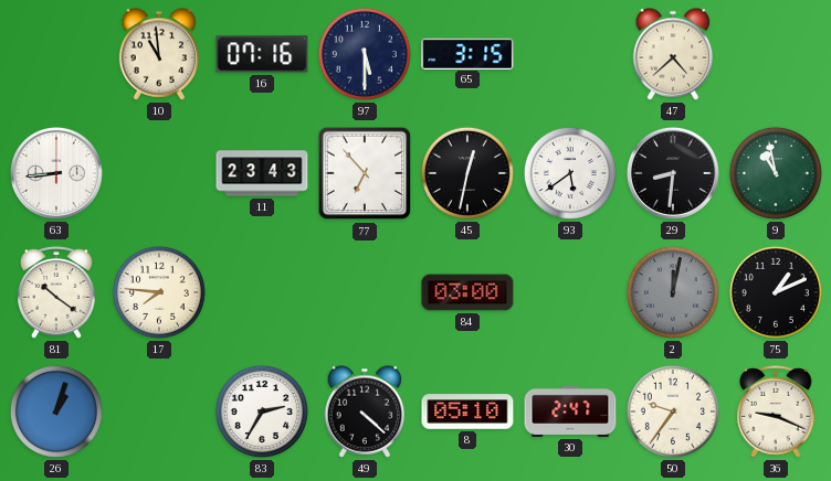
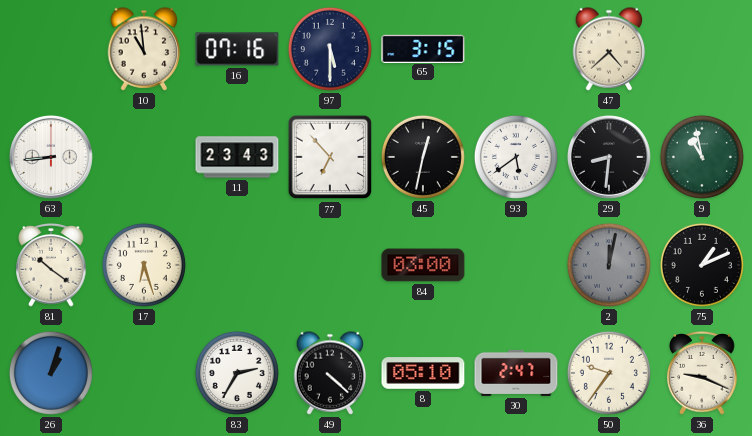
17: 7:46 -> 6:27 (144, 265)
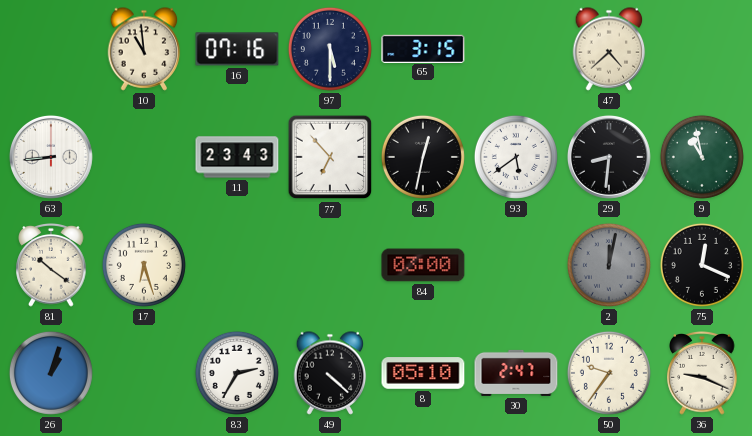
75: 1:11 -> 12:19 (702, 265)
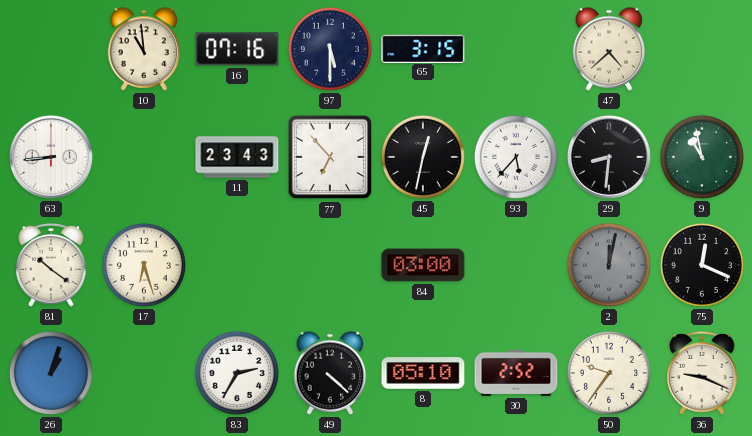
93: 5:39 -> 5:37 (516, 157)
30: 2:47 -> 2:52 (516, 373)
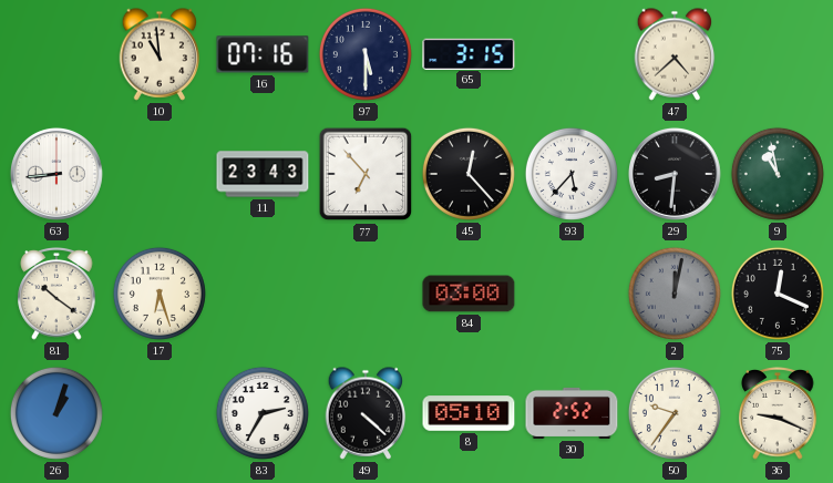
45: 12:32 -> 12:23 (469, 174)
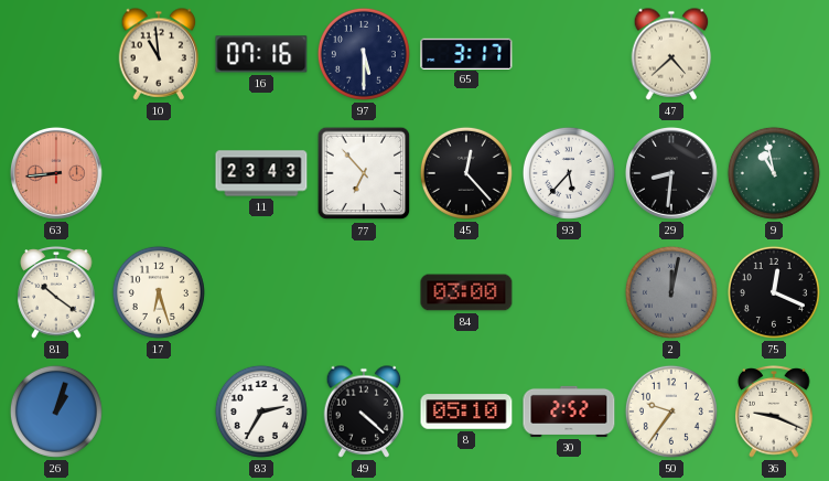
65: 3:15 -> 3:17 (466, 53)
63 dial: white -> salmon (56, 173)
